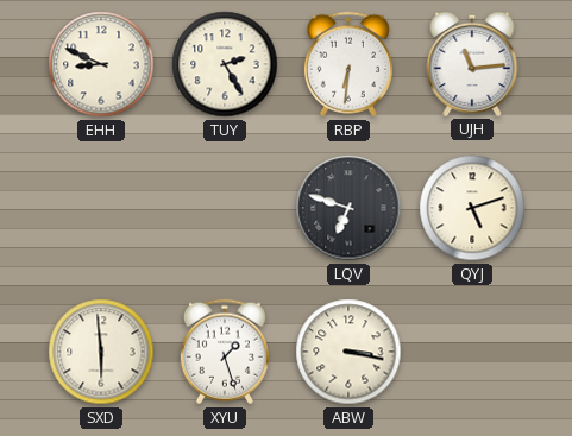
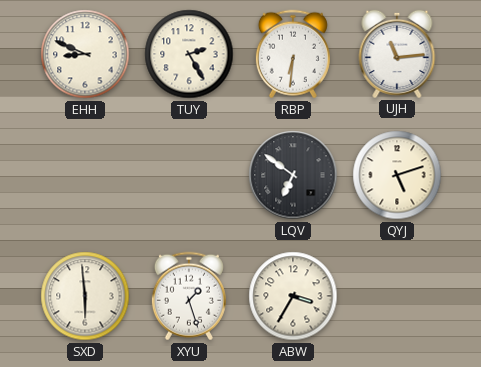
LQV: 6:48 -> 6:51 (293, 175)
ABW: 3:17 -> 3:35 (293, 296)
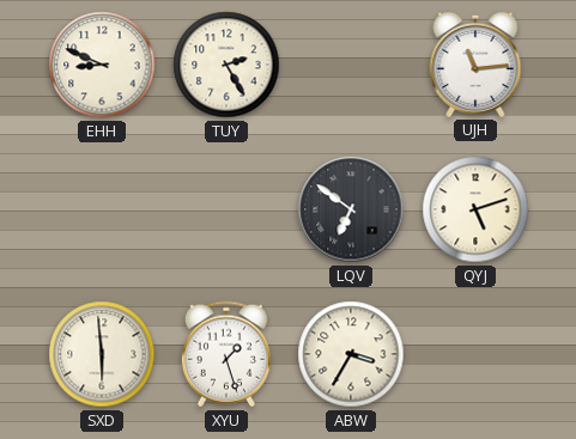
RBP: 6:31 -> none (293, 54)
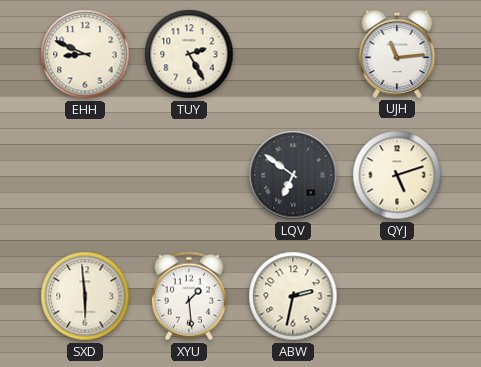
XYU: 1:27 -> 1:29 (189, 296)
ABW: 3:35 -> 2:32 (293, 296)
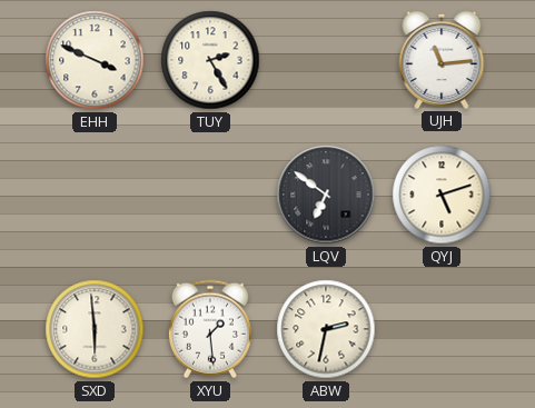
EHH: 8:49 -> 3:49 (95, 60)
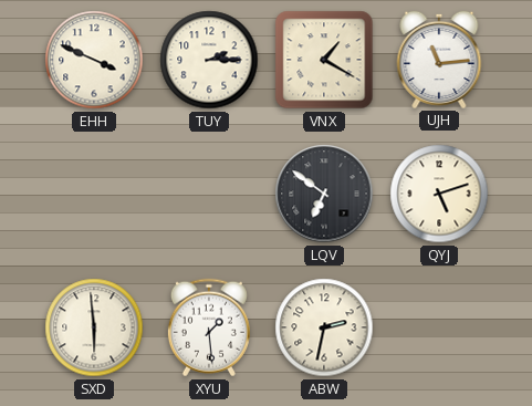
TUY: 2:25 -> 2:15 (209, 60)
VNX: none -> 1:20 (324, 60)
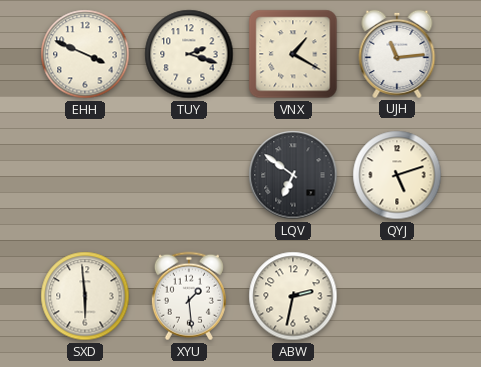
TUY: 2:15 -> 2:18 (189, 54)
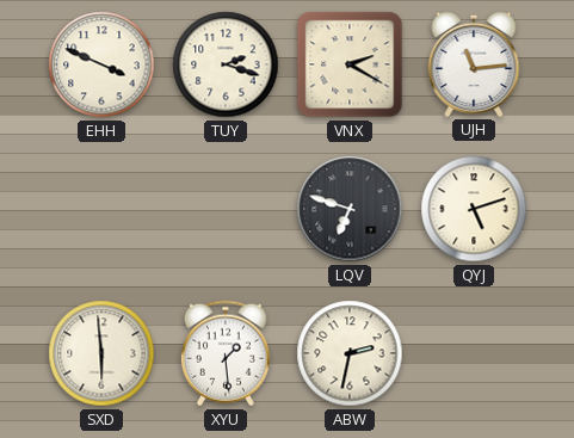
VNX: 1:20 -> 2:20 (350, 64)
LQV: 6:51 -> 6:48 (350, 209)
